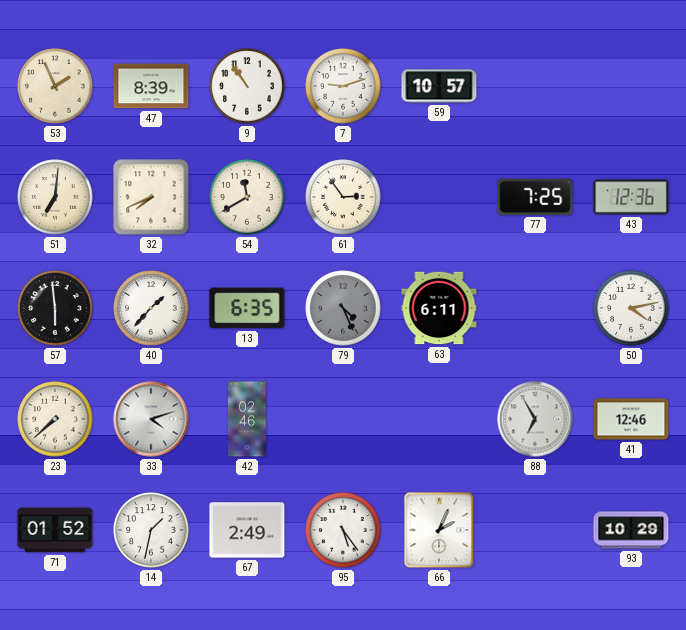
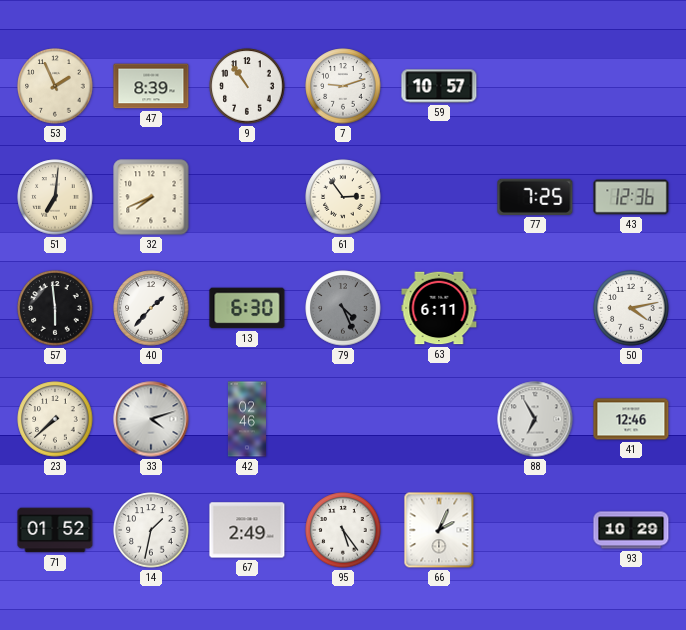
54: 11:40 -> none (247, 197)
13: 6:35 -> 6:30 (247, 308)
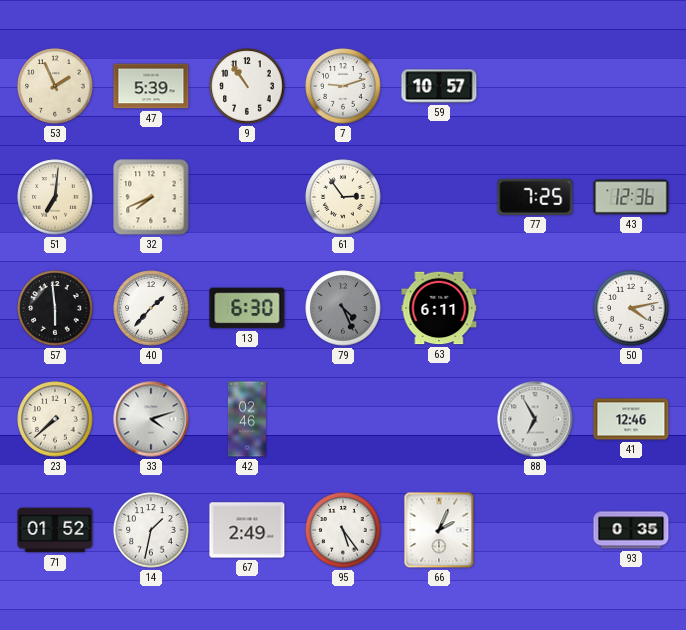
47: 8:39 -> 5:39 (151, 86)
93: 10:29 -> 0:35 (631, 530)
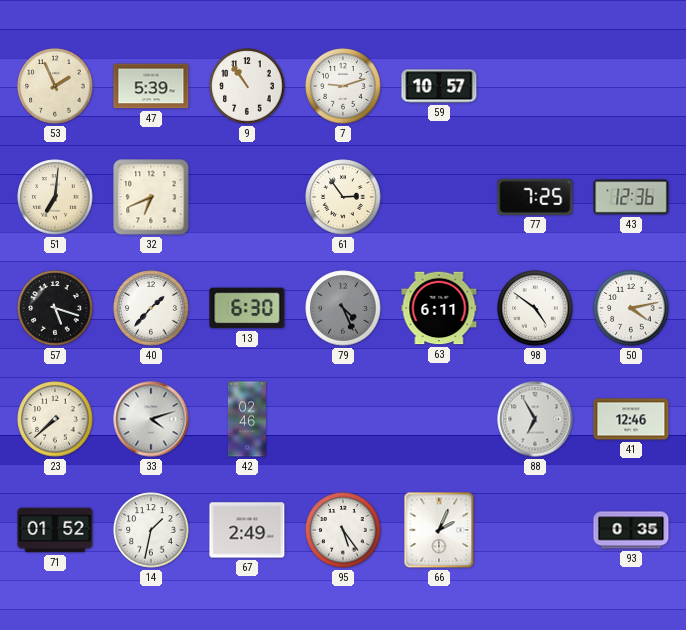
32: 7:41 -> 6:41 (151, 197)
57: 5:59 -> 5:18 (55, 308)
98: none -> 4:51 (535, 308)
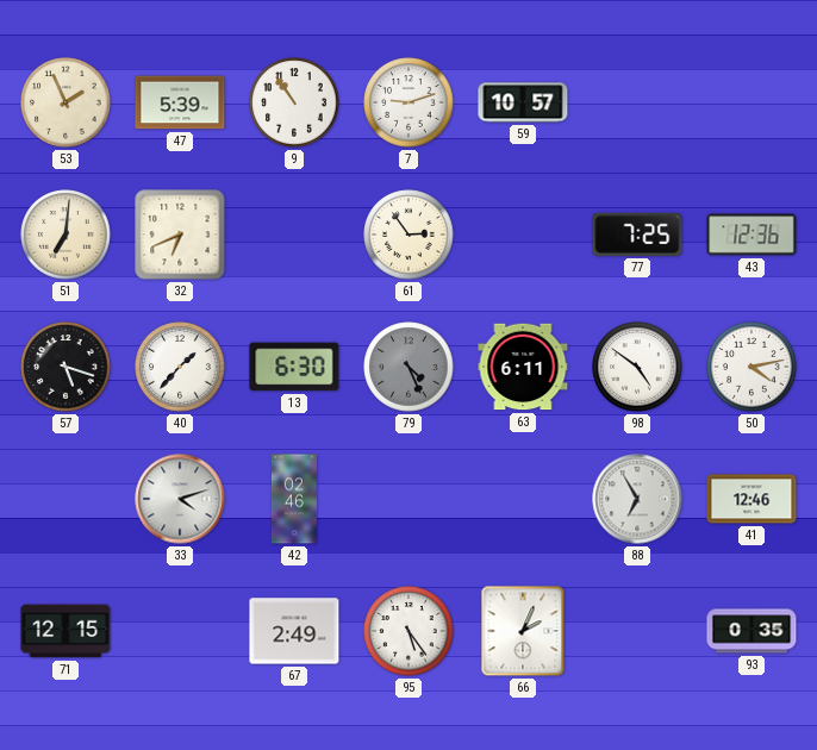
23: 7:38 -> none (55, 419)
71: 01:52 -> 12:15 (66, 631)
14: 1:32 -> none (151, 530)
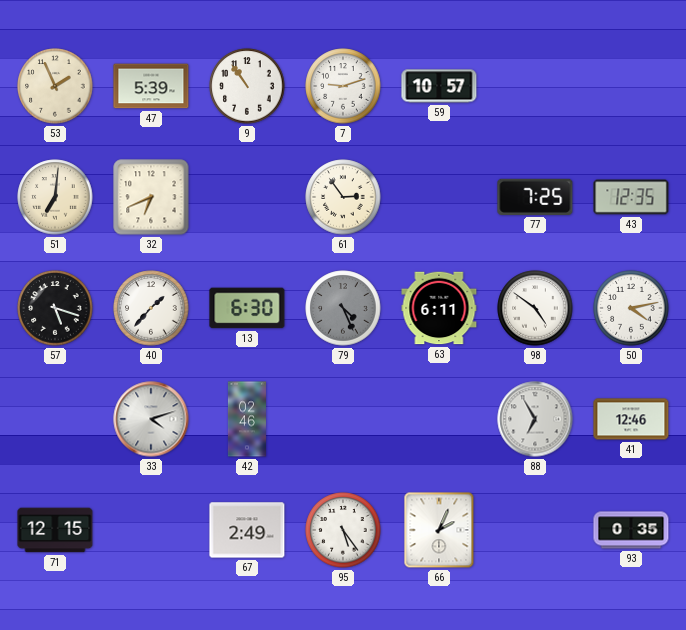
43: 12:36 -> 12:35 (631, 197)
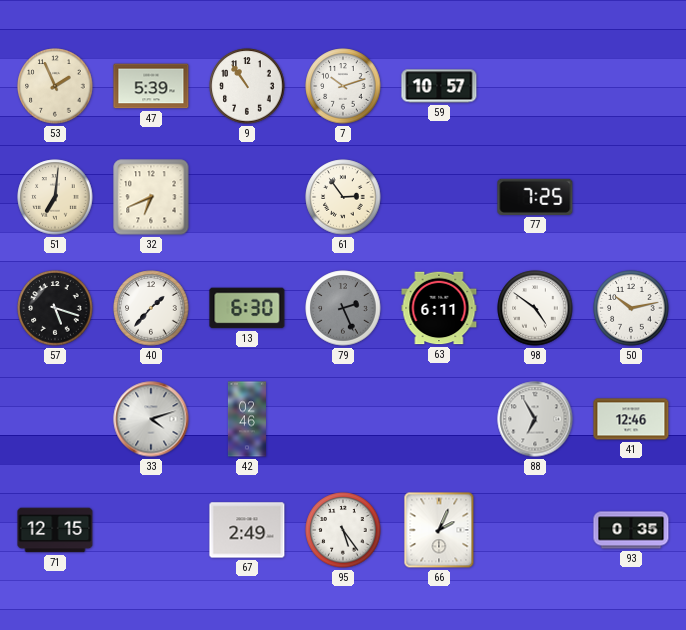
7: 9:12 -> 10:12 (343, 86)
43: 12:35 -> none (631, 197)
79: 4:26 -> 2:26 (343, 308)
50: 4:13 -> 10:13 (631, 308)
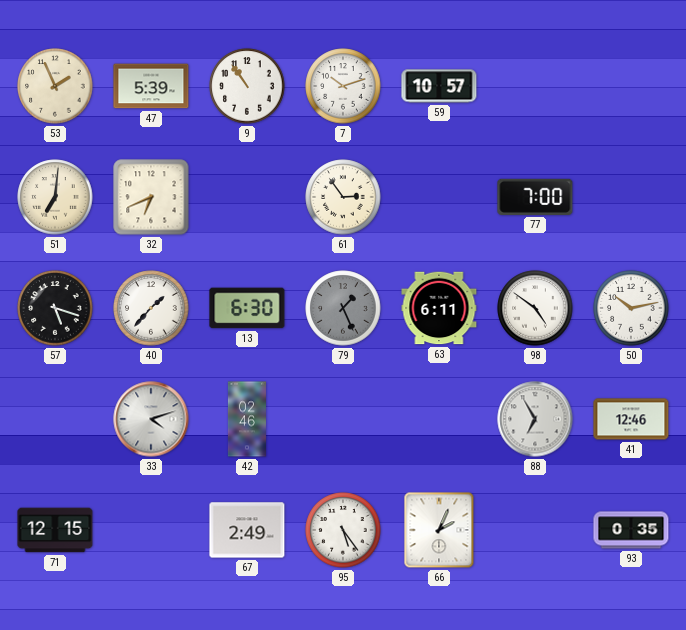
77: 7:25 -> 7:00 (535, 197)
79: 2:26 -> 1:26 (343, 308)
